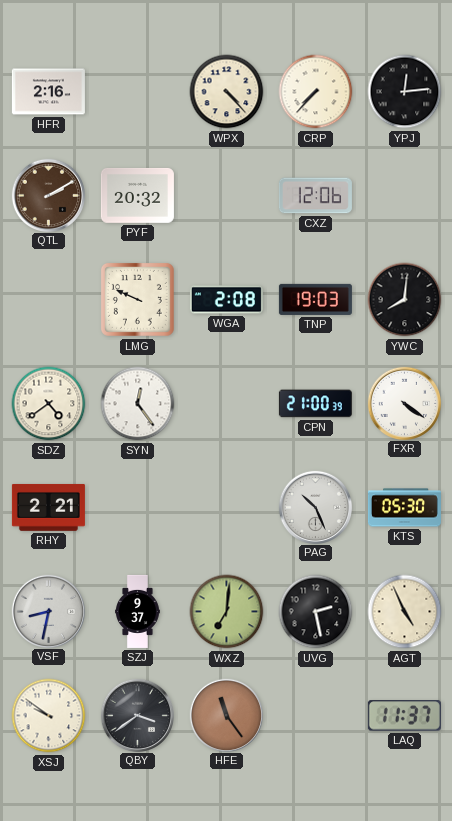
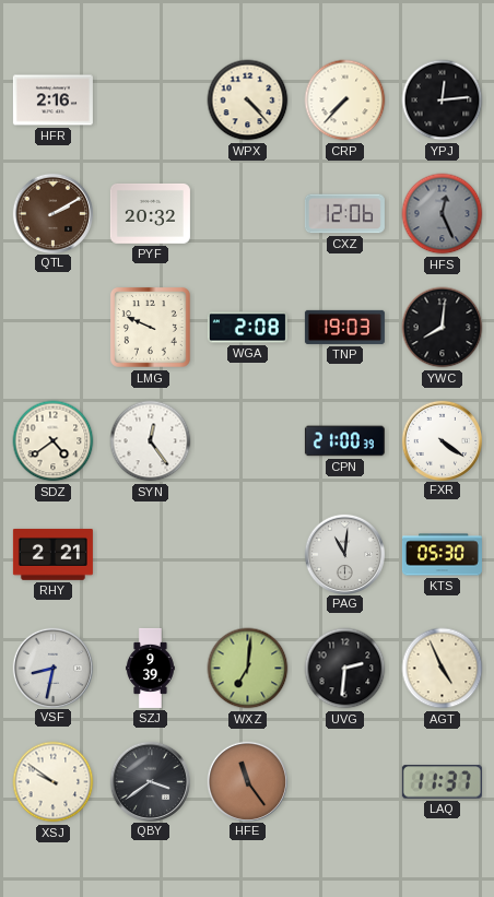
HFS: none -> 12:26 (443, 214)
PAG: 10:26 -> 11:01 (344, 554)
SZJ: 9:37 -> 9:39 (151, 668)
UVG: 2:28 -> 2:31 (345, 669)
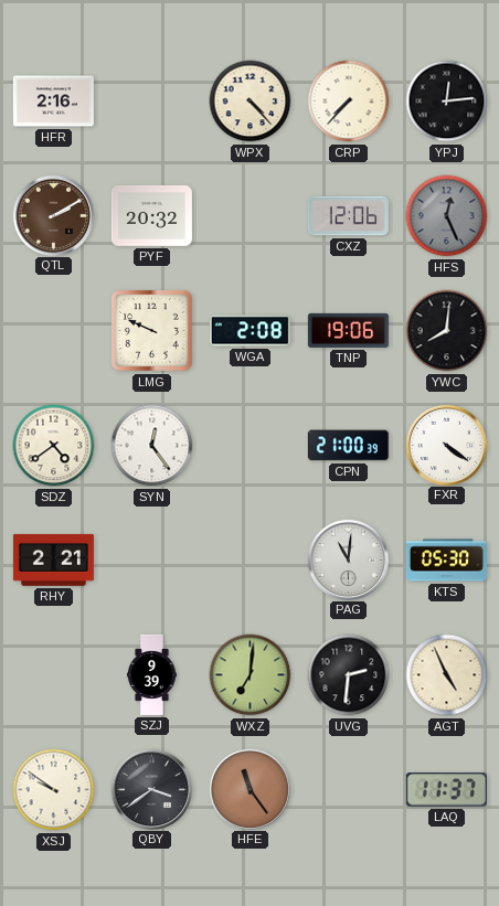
TNP: 19:03 -> 19:06 (348, 330)
VSF: 8:32 -> none (52, 668)
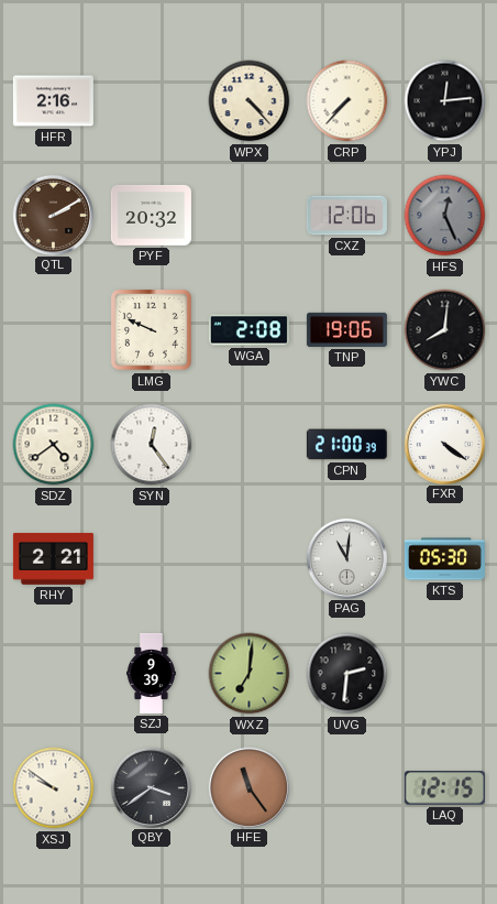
AGT: 4:56 -> none (447, 675)
LAQ: 11:37 -> 12:15 (444, 788)
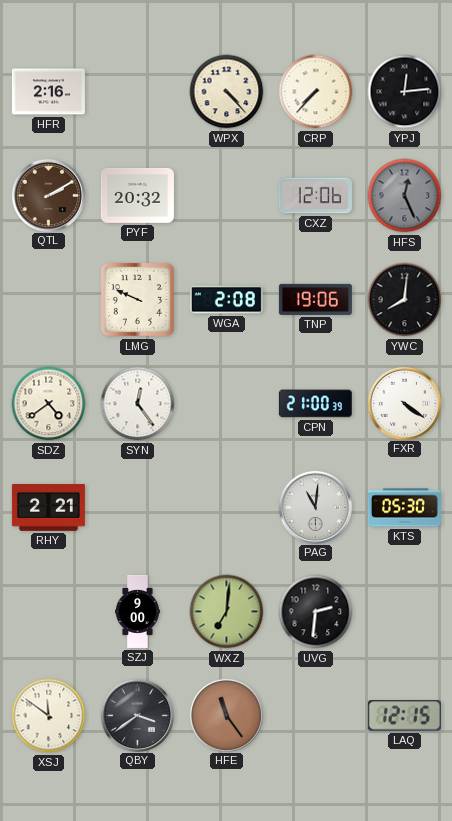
SZJ: 9:39 -> 9:00 (138, 611)
XSJ: 9:51 -> 11:51 (49, 716)
